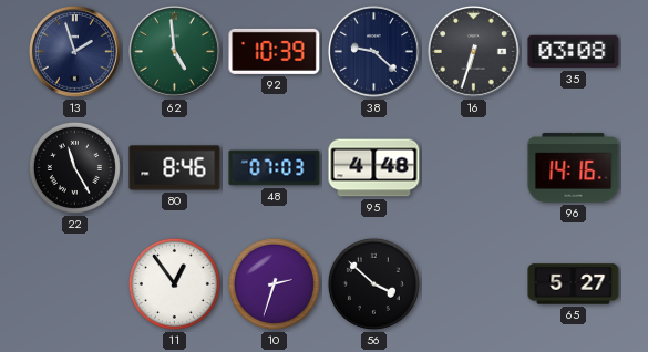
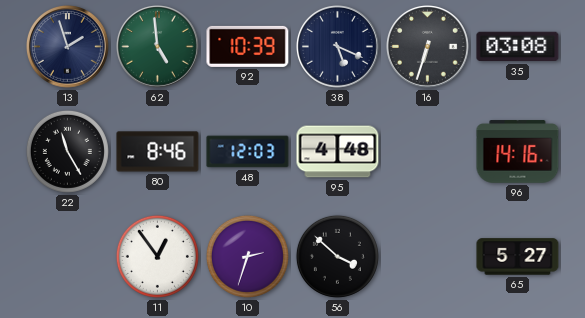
38: 9:22 -> 5:19 (338, 47)
48: 07:03 -> 12:03 (248, 152)
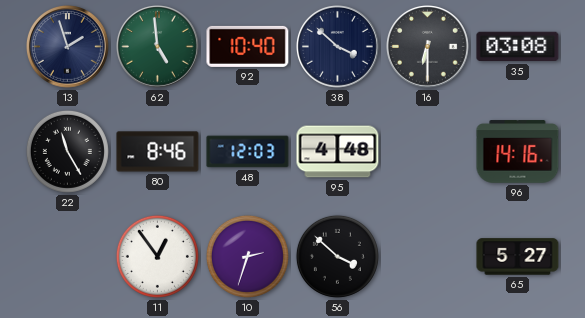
92: 10:39 -> 10:40 (248, 46)
38: 5:19 -> 3:52 (338, 47)
16: 6:33 -> 6:30 (428, 47)
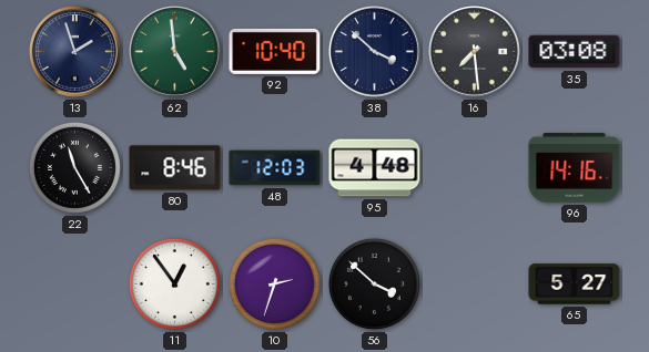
16: 6:30 -> 7:29 (475, 52)
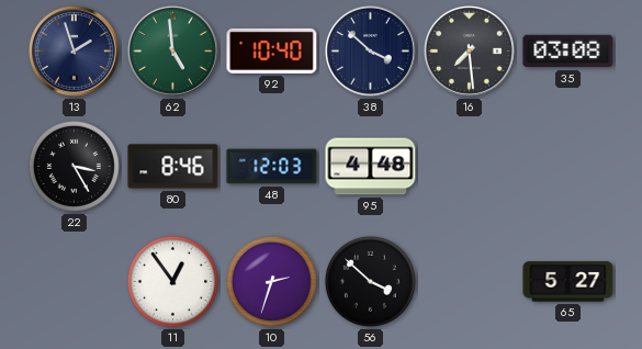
22: 11:25 -> 3:25 (74, 166)
96: 14:16 -> none (575, 168)
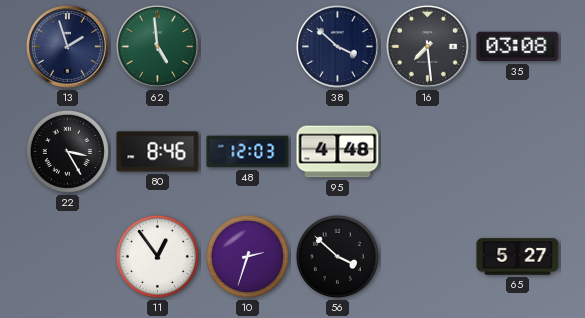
92: 10:40 -> none (272, 50)
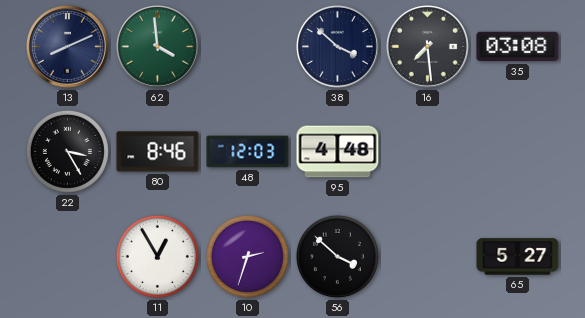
13: 1:57 -> 8:11 (68, 47)
62: 4:59 -> 3:59 (158, 47)
11: 12:54 -> 12:55 (157, 256)
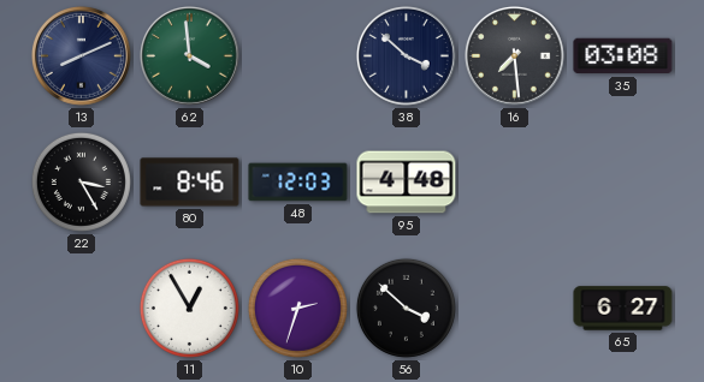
65: 5:27 -> 6:27 (623, 309)
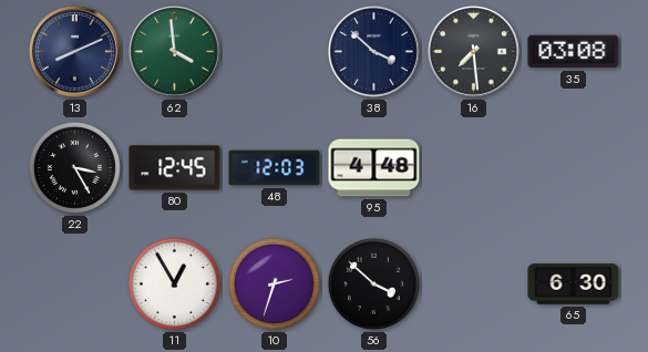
80: 8:46 -> 12:45 (175, 168)
65: 6:27 -> 6:30 (574, 284)
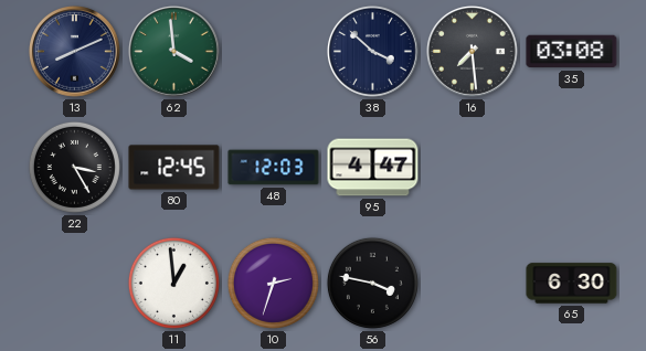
95: 4:48 -> 4:47 (373, 168)
11: 12:55 -> 12:59 (173, 283)
56: 3:52 -> 3:47 (372, 283)
